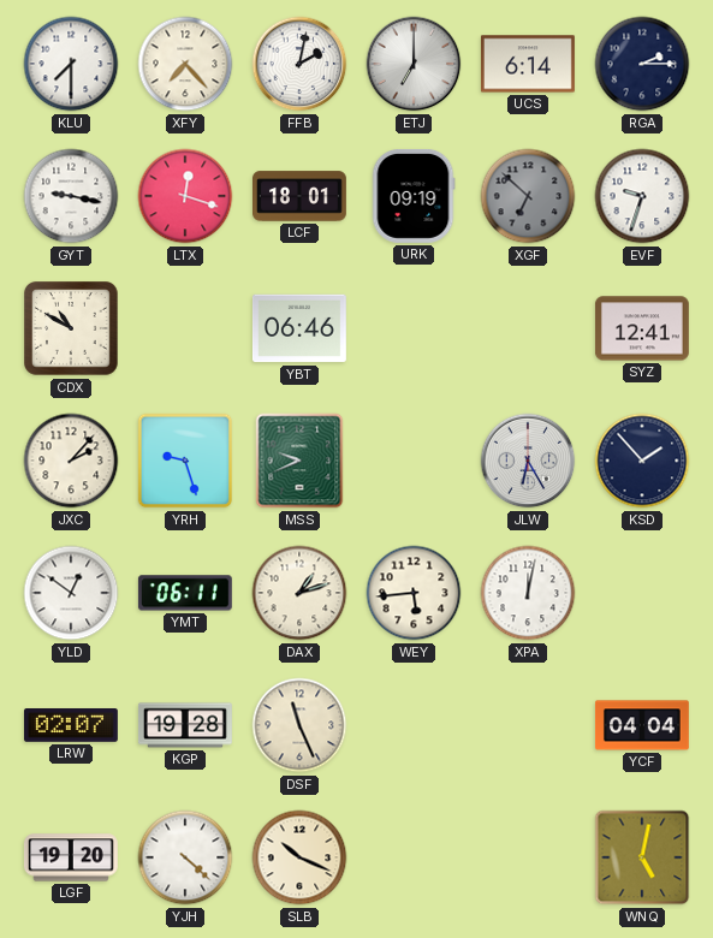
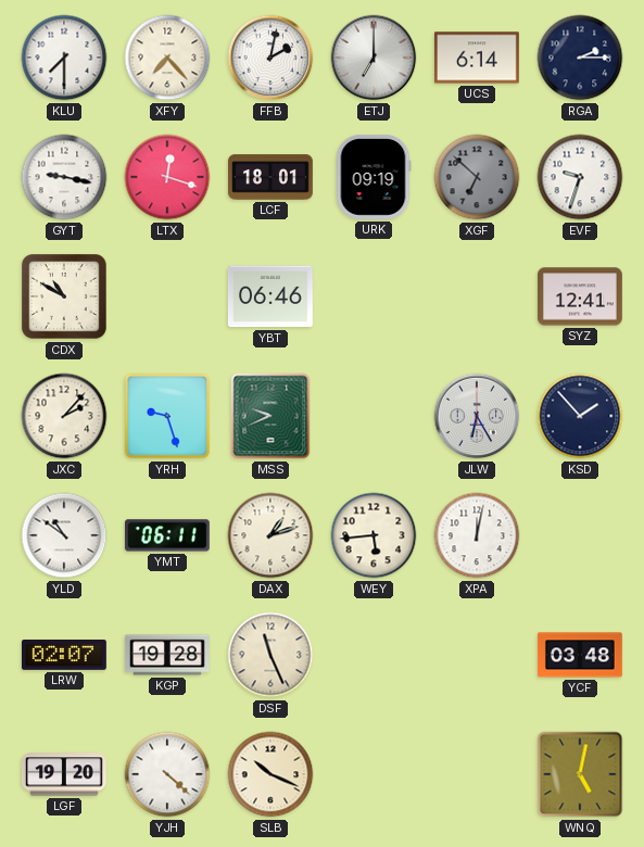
YLD: 12:51 -> 10:51 (64, 535)
YCF: 04:04 -> 03:48 (580, 655)
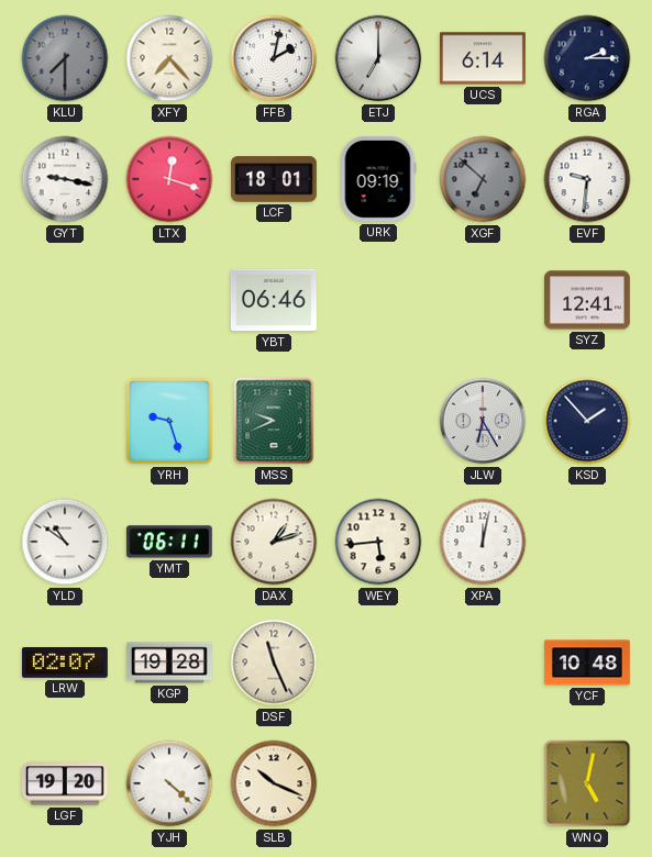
KLU dial: white -> grey (65, 58)
EVF: 9:33 -> 9:31 (587, 179)
CDX: 10:50 -> none (65, 298)
JXC: 2:07 -> none (64, 416)
YCF: 03:48 -> 10:48 (587, 663)
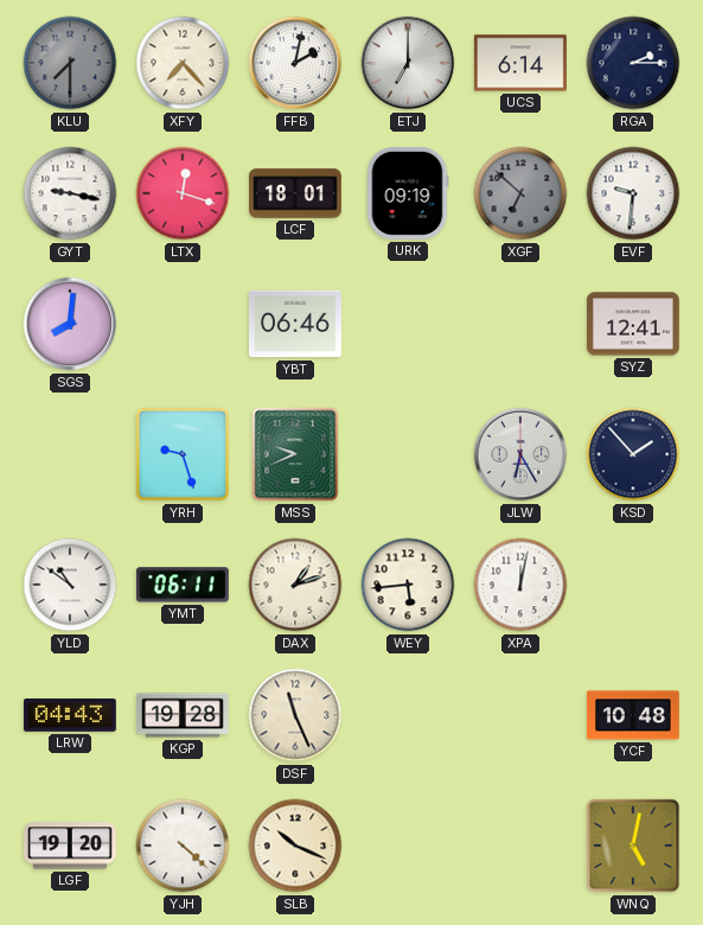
SGS: none -> 8:01 (70, 324)
LRW: 02:07 -> 04:43 (70, 716)
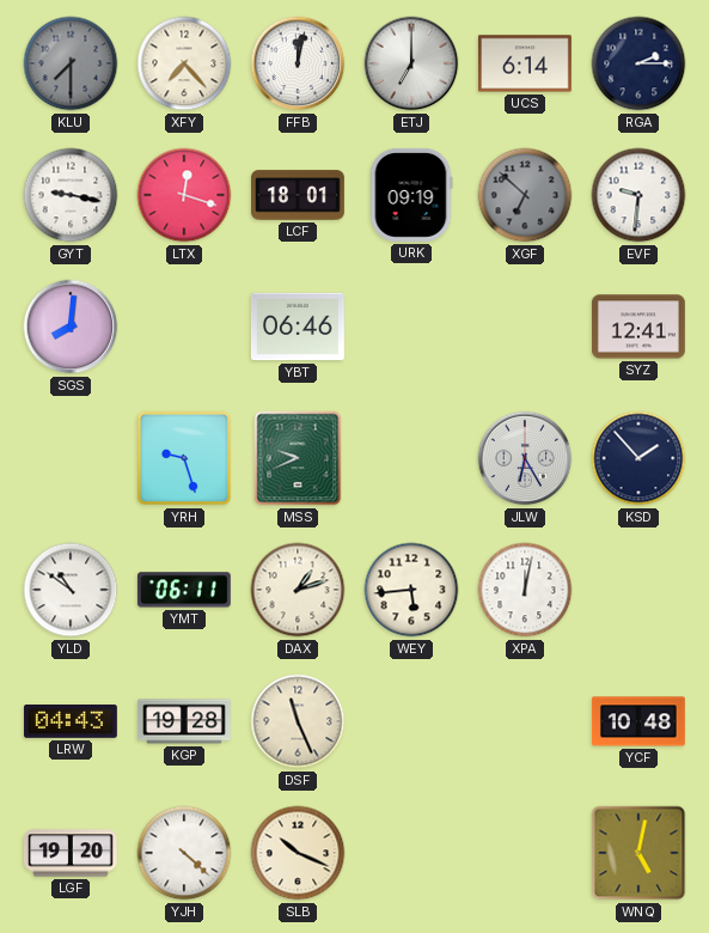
FFB: 2:02 -> 12:02 (298, 63)
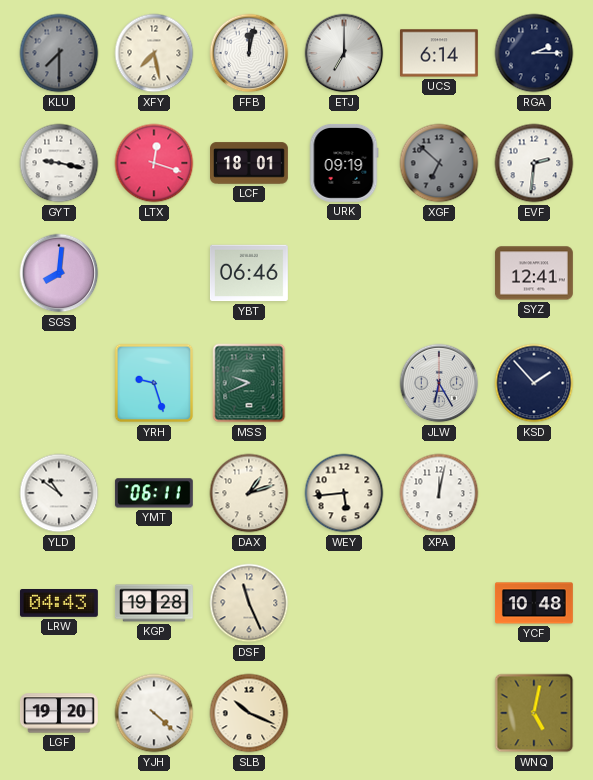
XFY: 7:23 -> 7:28 (154, 53)
EVF: 9:31 -> 2:31 (534, 163)
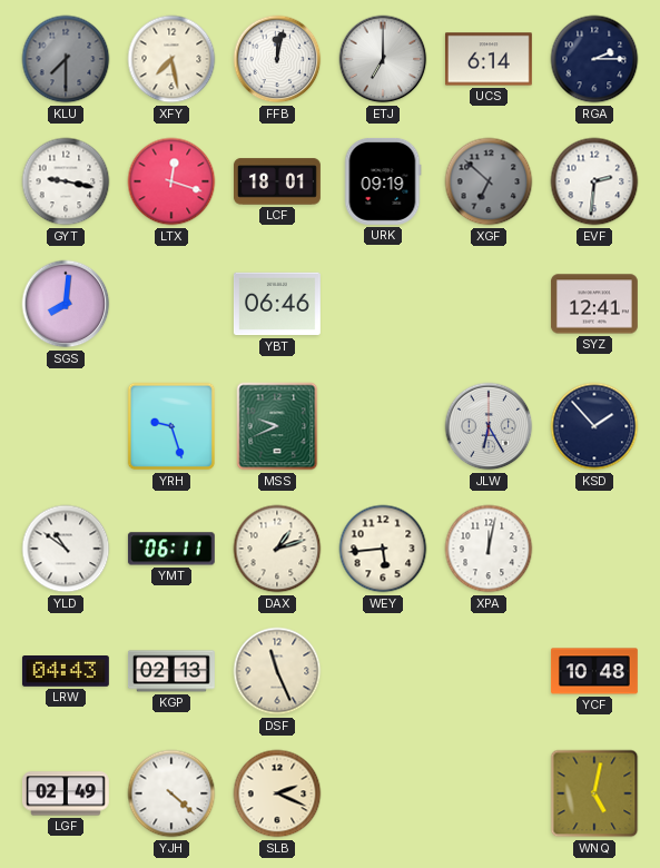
KGP: 19:28 -> 02:13 (171, 671)
LGF: 19:20 -> 02:49 (66, 793)
SLB: 10:19 -> 2:19 (277, 793)
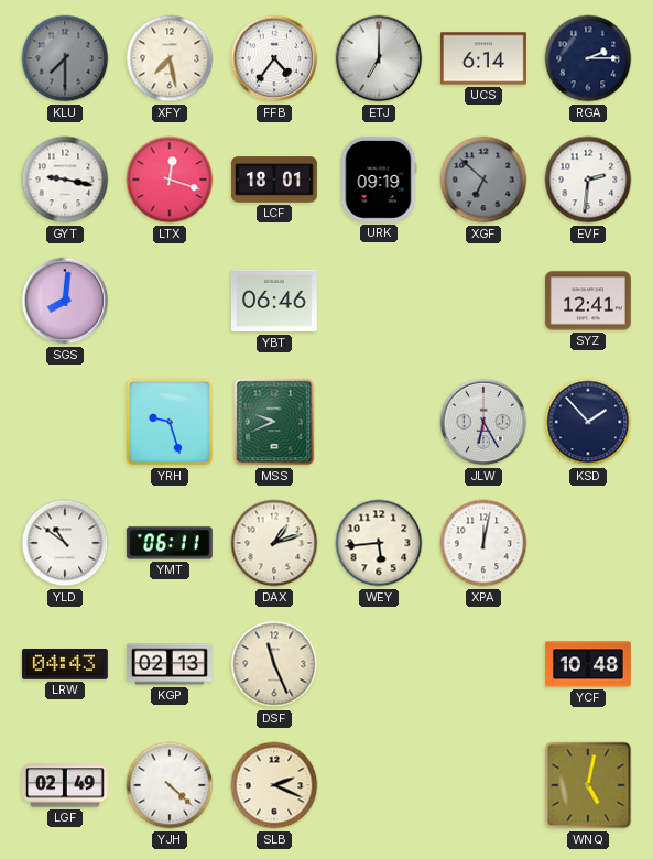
FFB: 12:02 -> 4:36 (274, 58)
